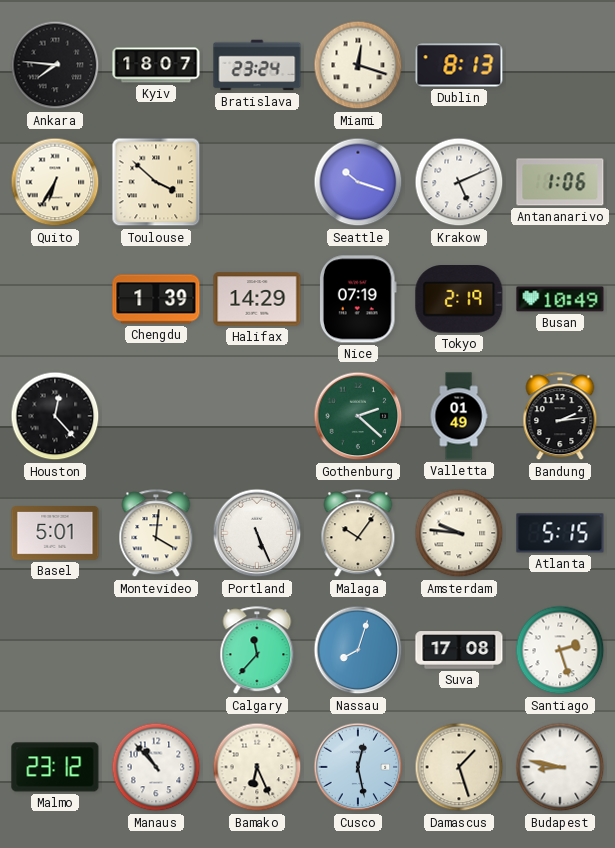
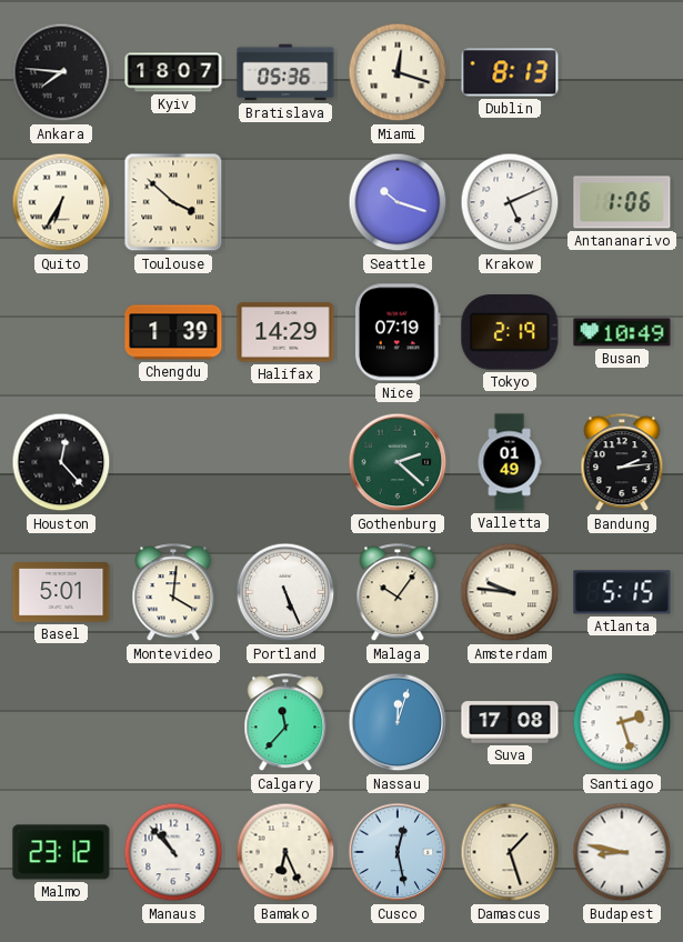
Bratislava: 23:24 -> 05:36 (285, 72)
Nassau: 8:03 -> 12:03 (398, 722)
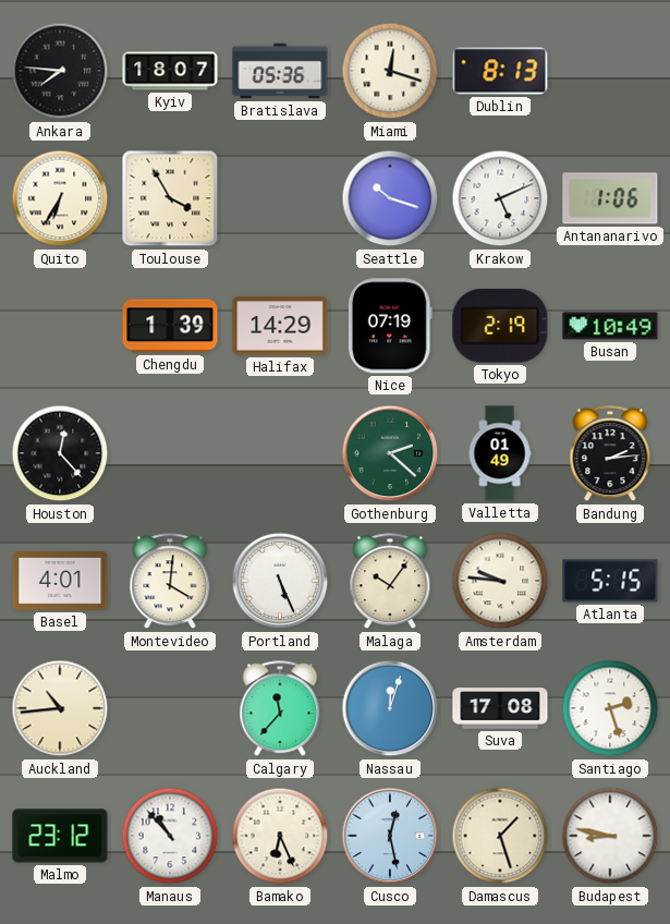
Toulouse: 3:52 -> 3:55 (170, 198)
Basel: 5:01 -> 4:01 (60, 582)
Auckland: none -> 10:44 (60, 708)
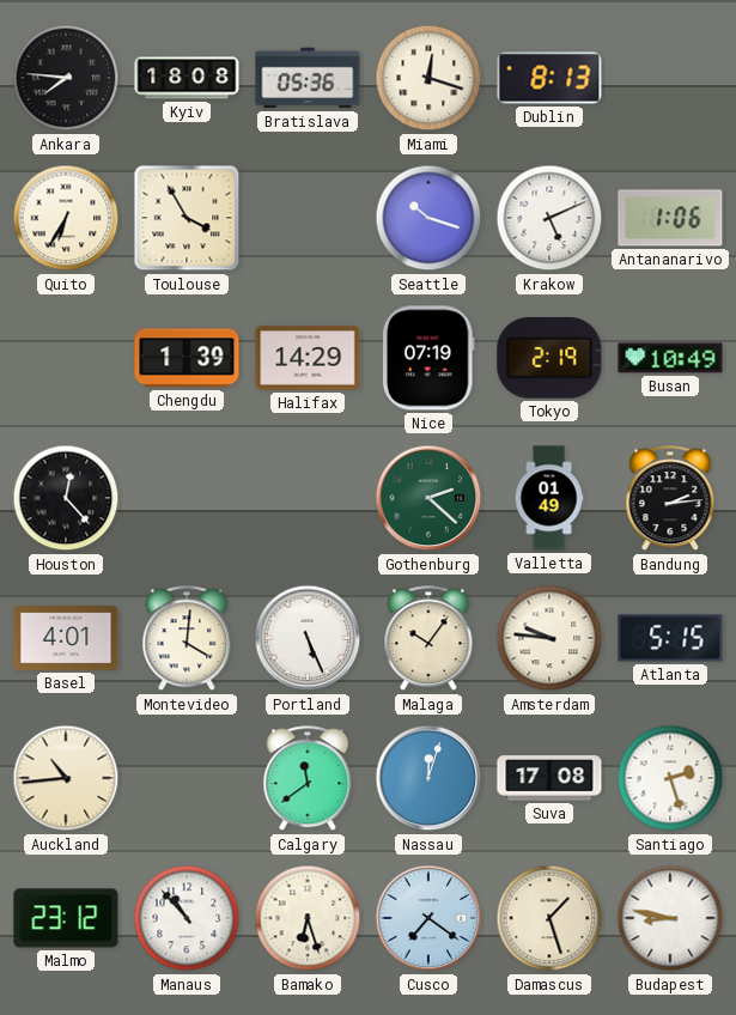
Kyiv: 18:07 -> 18:08 (187, 78)
Calgary: 11:37 -> 11:39 (308, 779)
Bamako: 6:26 -> 6:27 (308, 918)
Cusco: 12:28 -> 7:21 (428, 918)
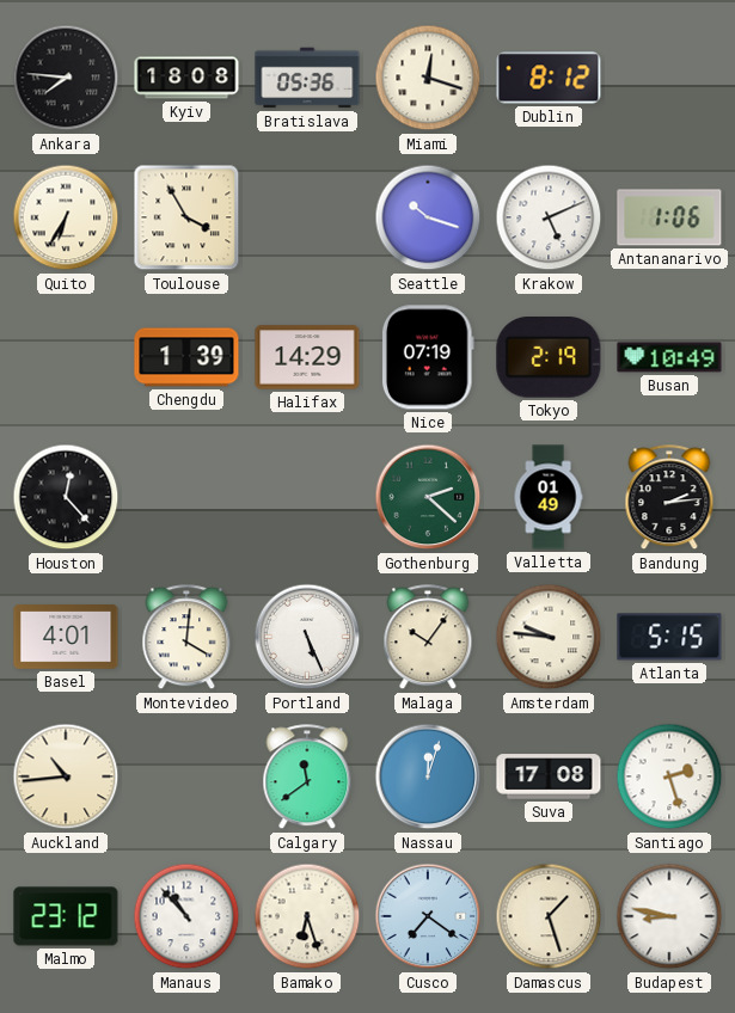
Dublin: 8:13 -> 8:12 (549, 78)
